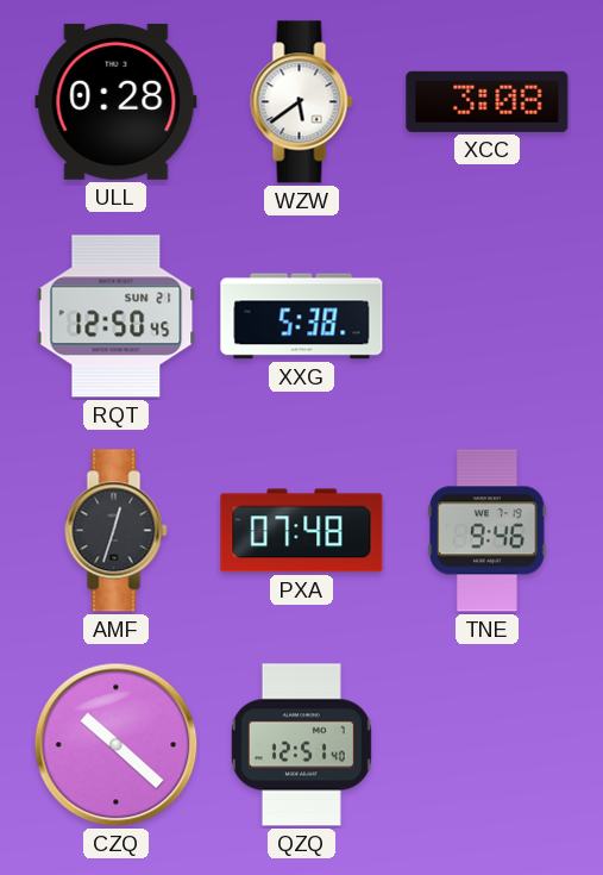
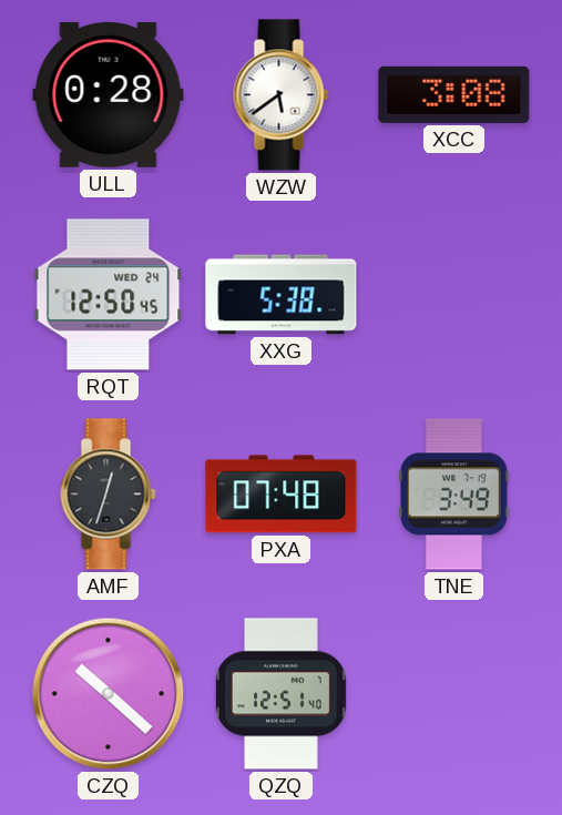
RQT date: SUN 21 -> WED 24 (109, 295)
TNE: 9:46 -> 3:49 (454, 495)
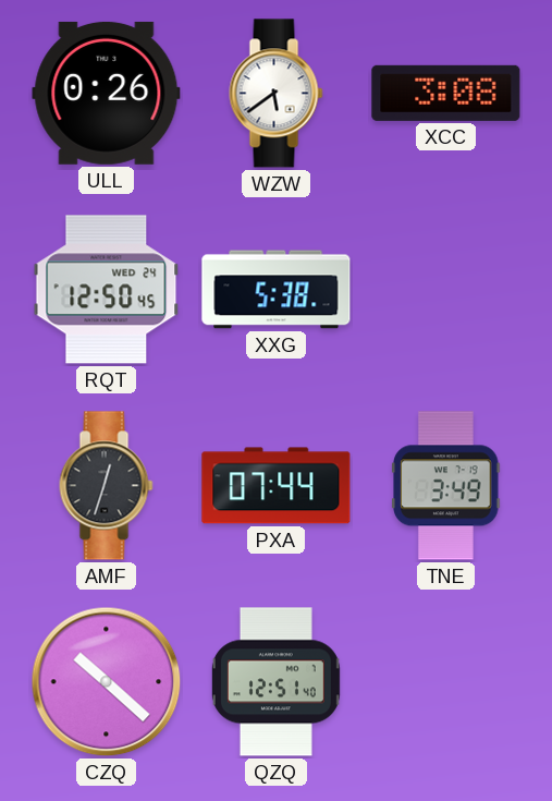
ULL: 0:28 -> 0:26 (107, 93)
PXA: 07:48 -> 07:44 (277, 486)
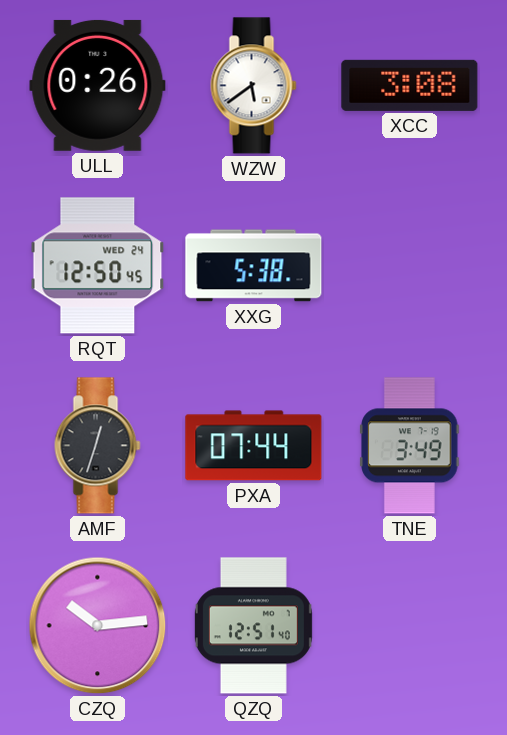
CZQ: 10:22 -> 10:14 (98, 626)
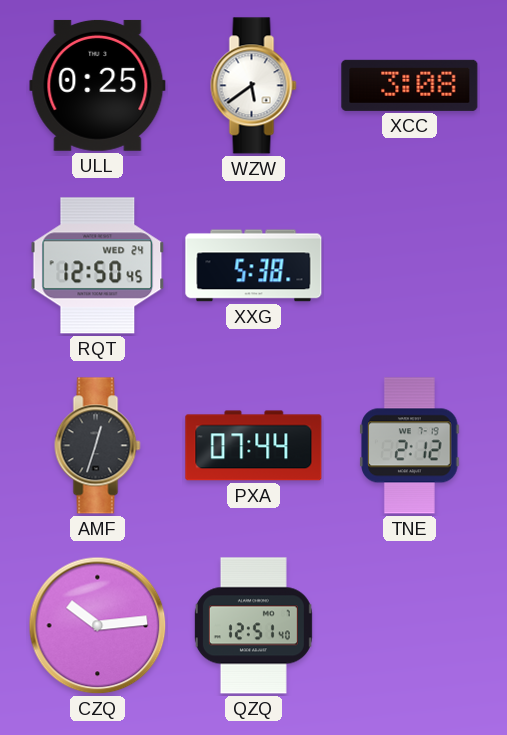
ULL: 0:26 -> 0:25 (98, 85)
TNE: 3:49 -> 2:12 (410, 446)
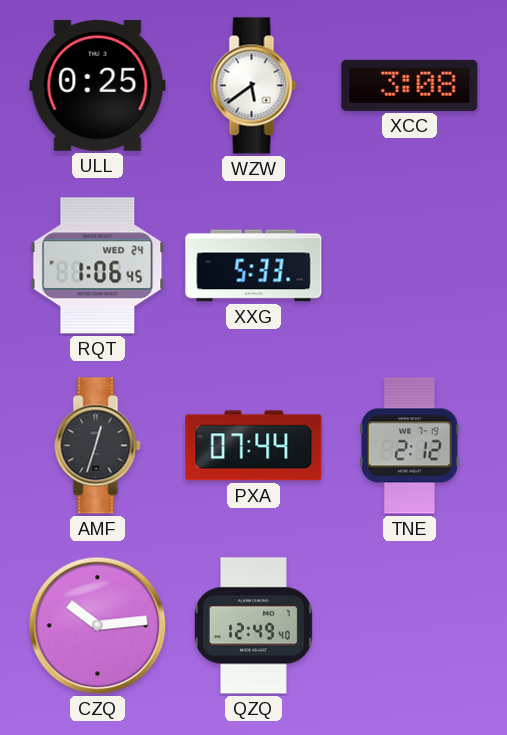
RQT: 12:50 -> 1:06 (98, 266)
XXG: 5:38 -> 5:33 (254, 266)
QZQ: 12:51 -> 12:49 (253, 626)
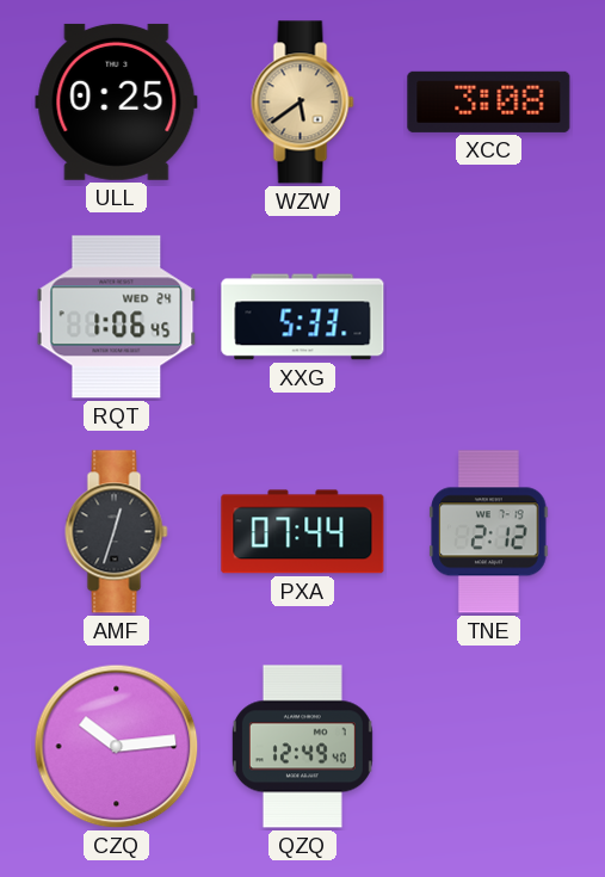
WZW dial: white -> champagne (303, 103)
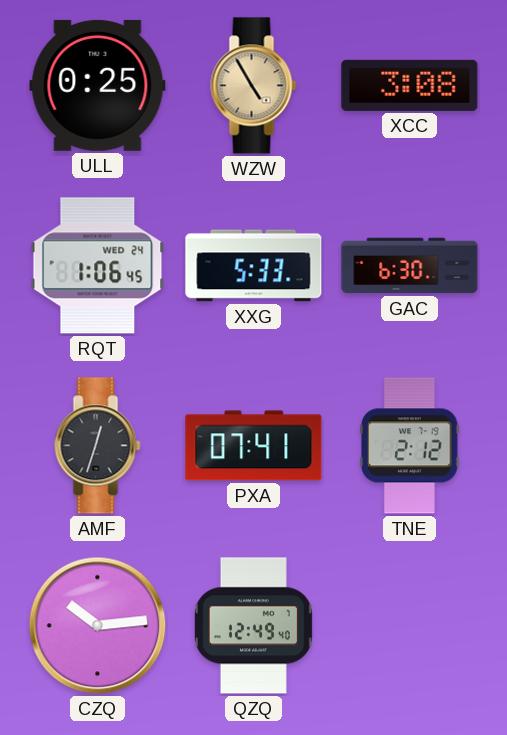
WZW: 5:39 -> 4:55 (254, 86)
GAC: none -> 6:30 (410, 266)
PXA: 07:44 -> 07:41 (254, 446)
